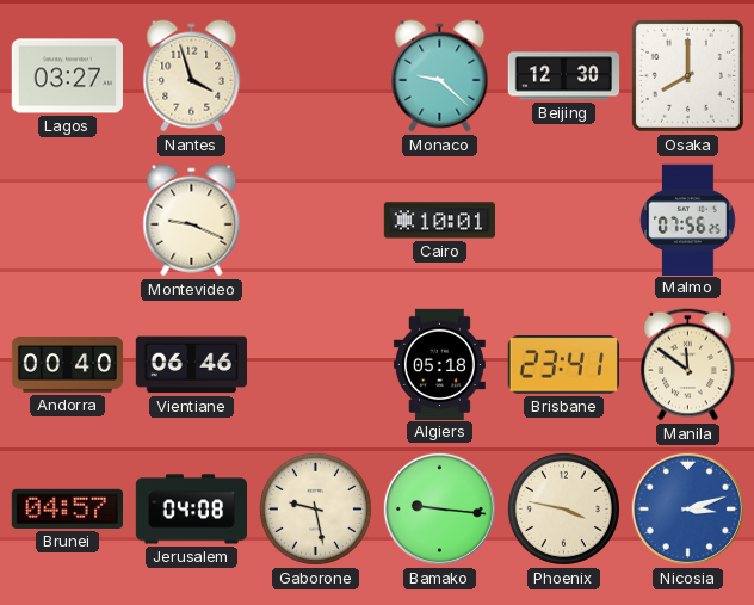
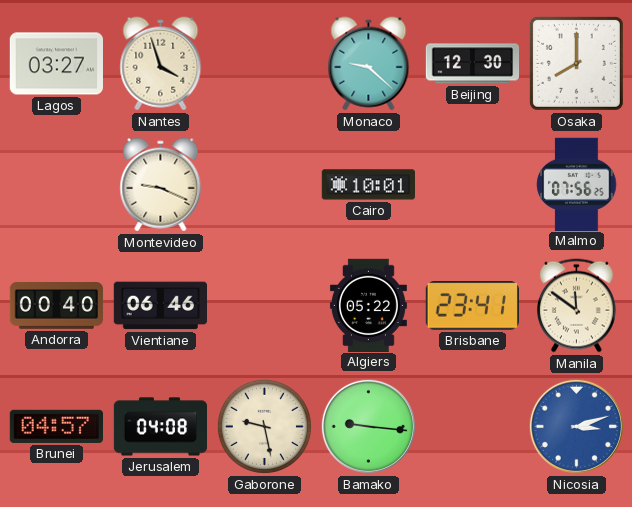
Algiers: 05:18 -> 05:22 (368, 305)
Phoenix: 3:47 -> none (563, 508)
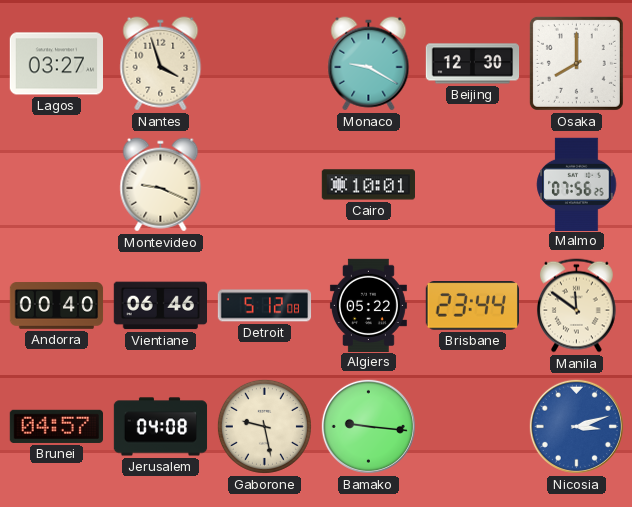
Monaco: 9:22 -> 9:20 (369, 64)
Detroit: none -> 5:12 (265, 306)
Brisbane: 23:41 -> 23:44 (472, 306)
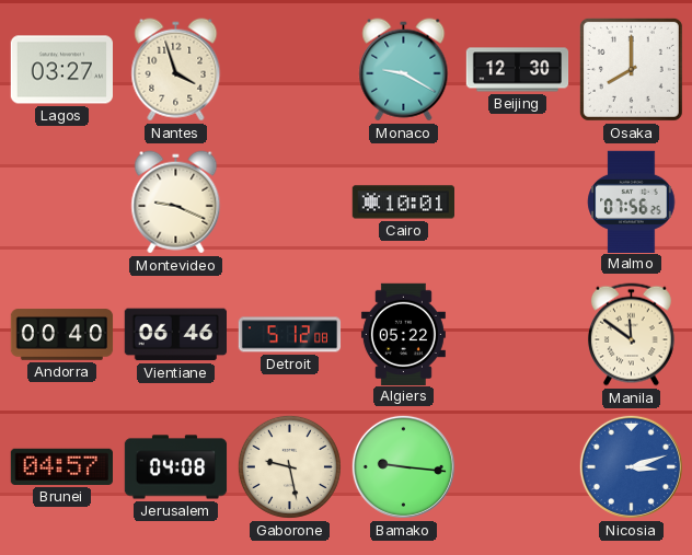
Brisbane: 23:44 -> none (472, 306)
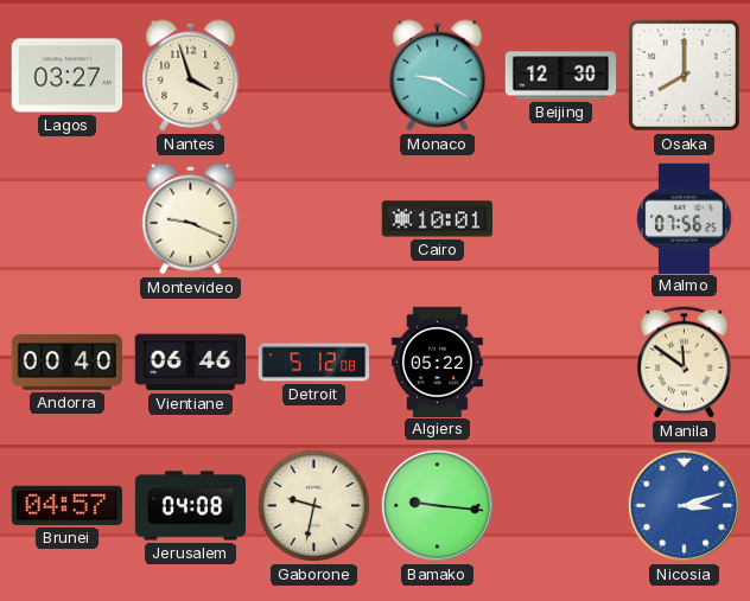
Gaborone: 9:28 -> 9:32 (313, 505)
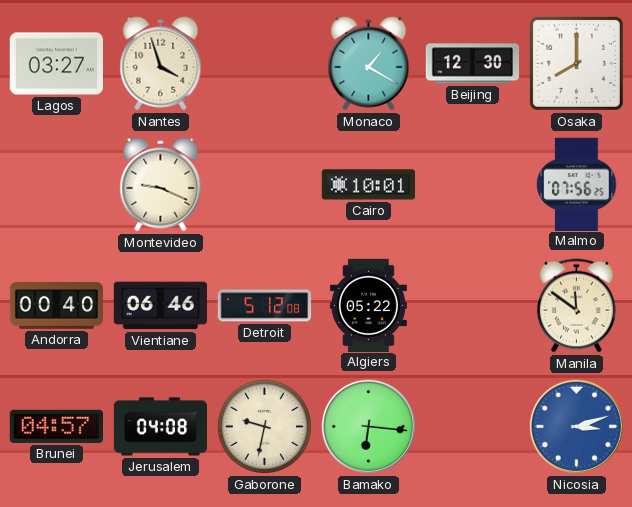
Monaco: 9:20 -> 1:20 (369, 64)
Bamako: 9:16 -> 6:16 (368, 426)
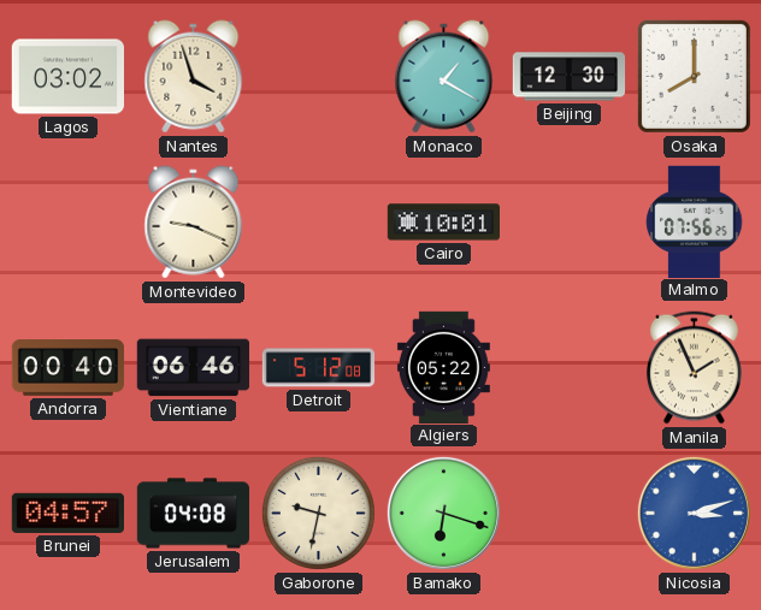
Lagos: 03:27 -> 03:02 (67, 77)
Manila: 11:51 -> 1:56 (694, 368)
Bamako: 6:16 -> 6:18 (443, 513)
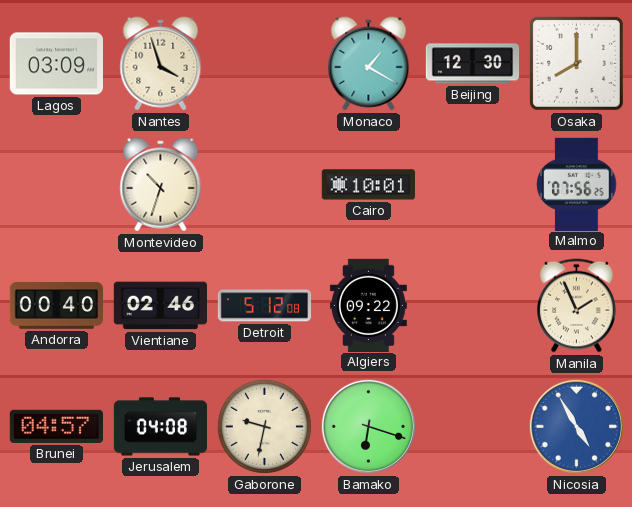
Lagos: 03:02 -> 03:09 (56, 64)
Montevideo: 9:19 -> 10:33 (161, 185)
Vientiane: 06:46 -> 02:46 (160, 306)
Algiers: 05:22 -> 09:22 (368, 305)
Nicosia: 3:12 -> 4:55 (576, 426)
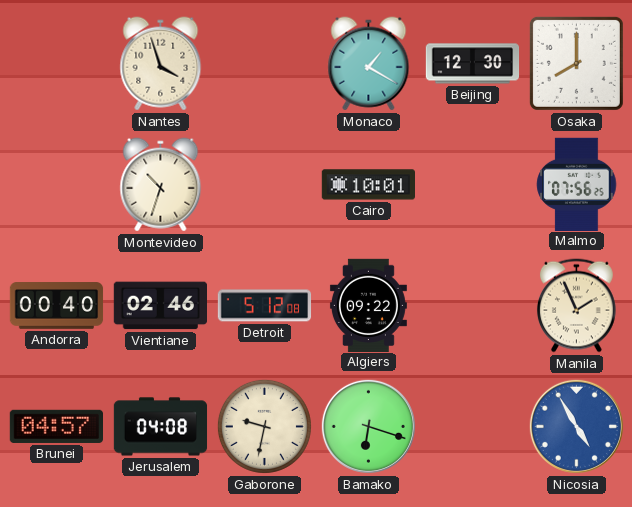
Lagos: 03:09 -> none (56, 64)
